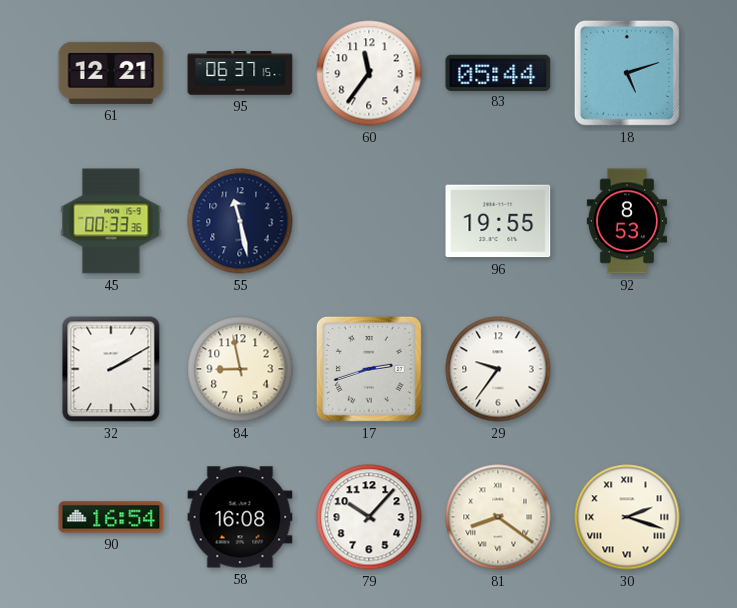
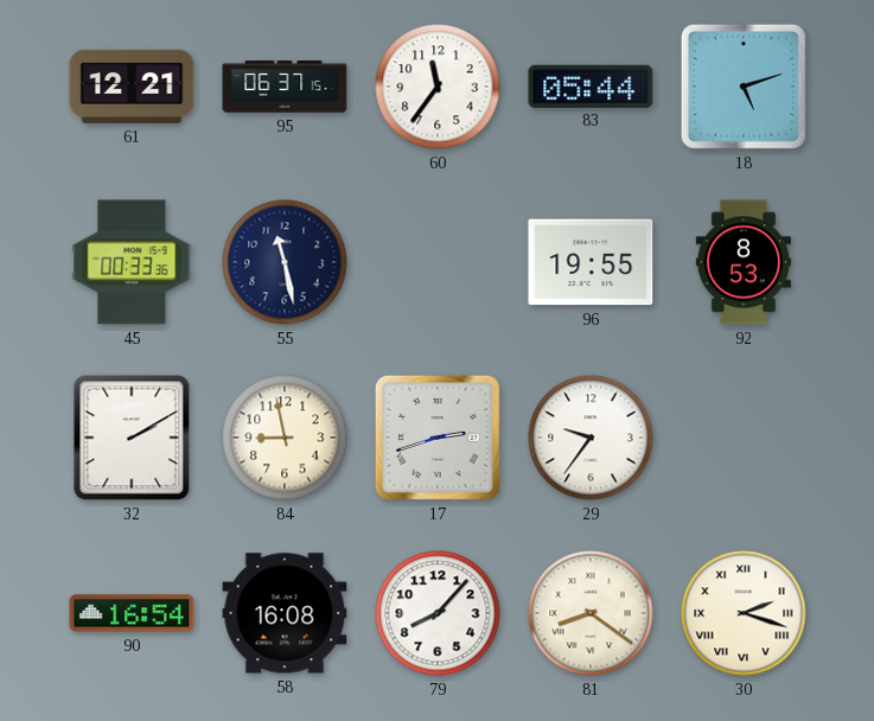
79: 10:07 -> 8:07 (438, 613)
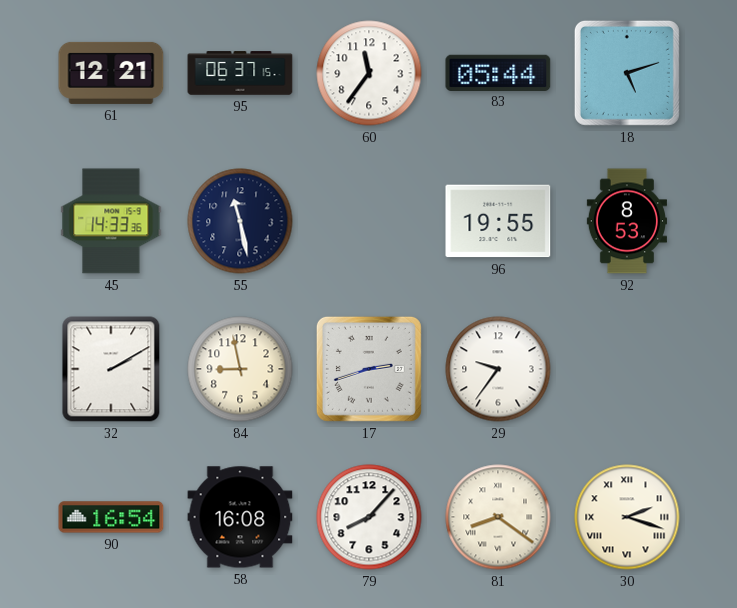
45: 00:33 -> 14:33 (111, 221)
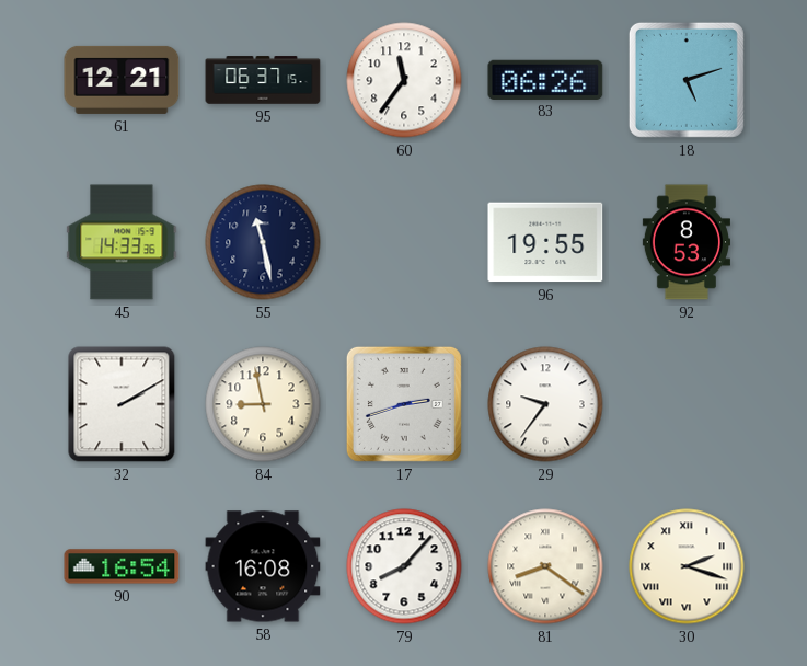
83: 05:44 -> 06:26 (545, 79)
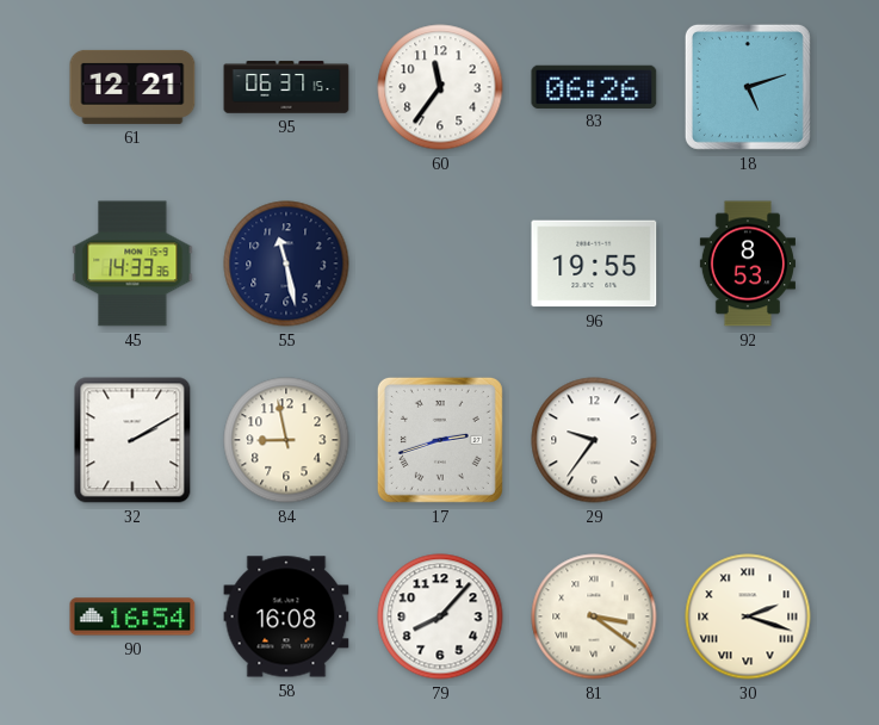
81: 8:21 -> 3:21 (594, 616)
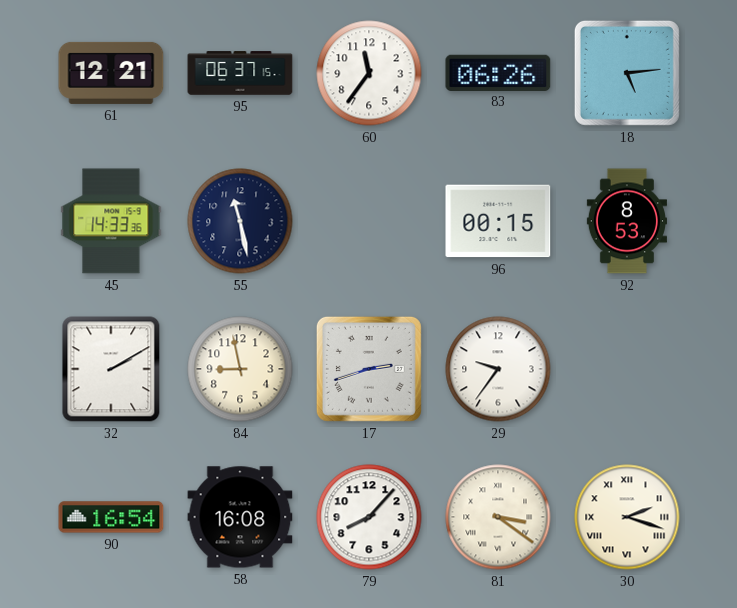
18: 5:12 -> 5:14 (627, 73)
96: 19:55 -> 00:15 (498, 221)
